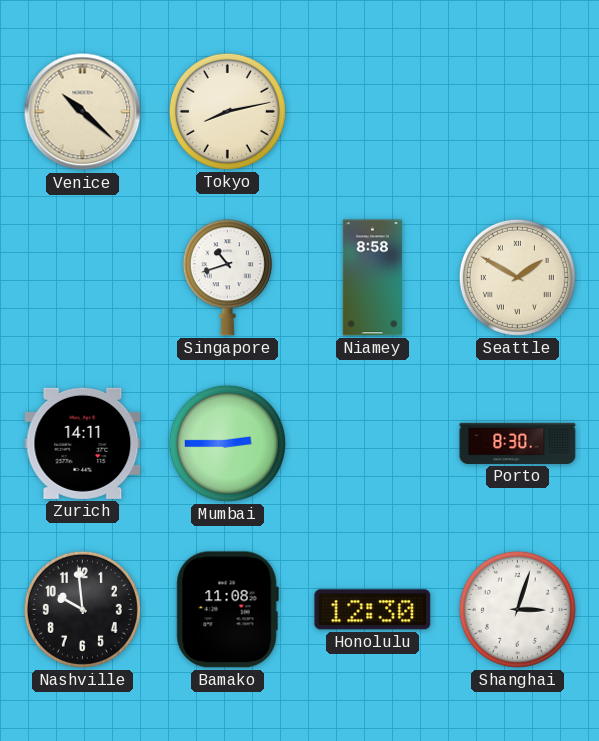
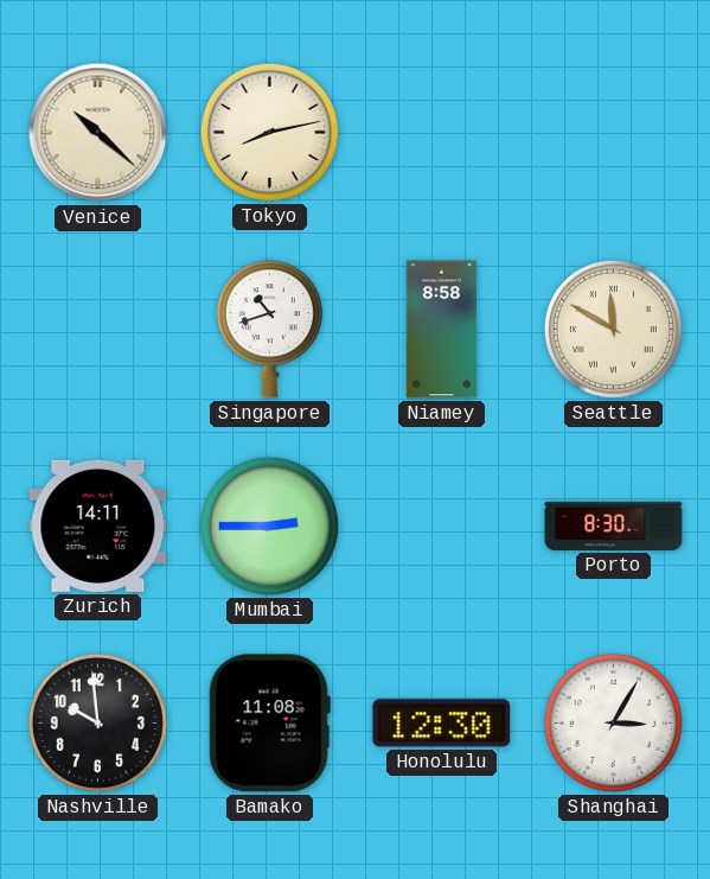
Seattle: 1:50 -> 11:50 (613, 329)
Shanghai: 3:03 -> 3:05 (613, 722)
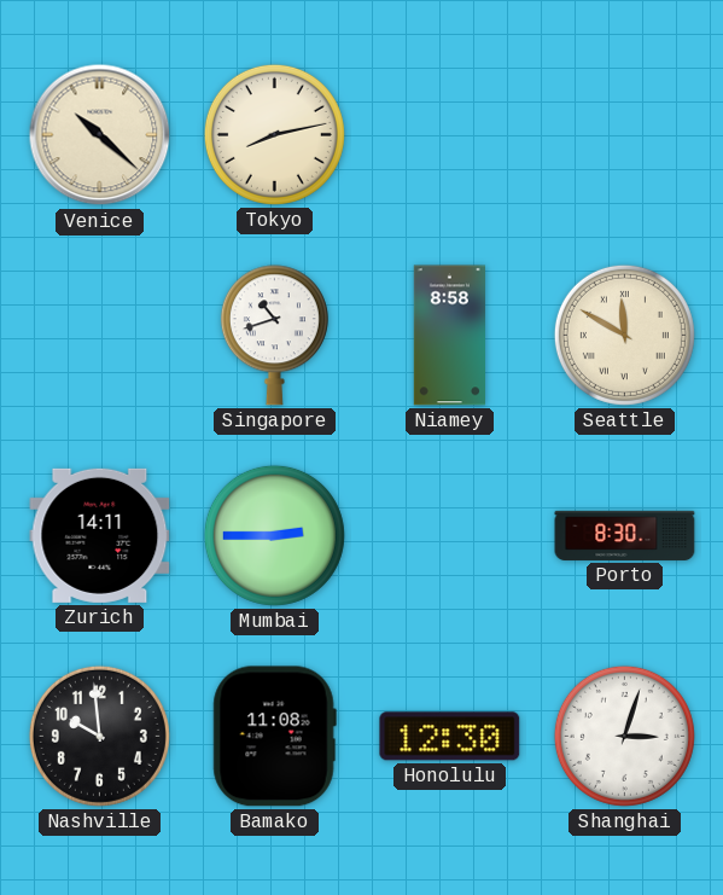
Shanghai: 3:05 -> 3:03 (624, 736)
